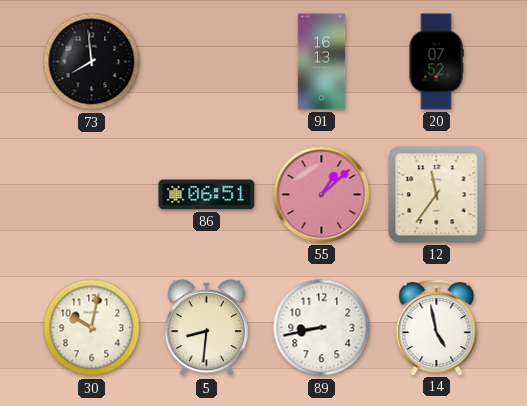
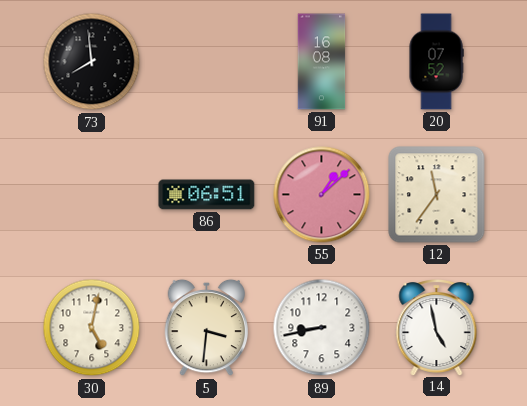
91: 16:13 -> 16:08 (322, 62)
30: 10:02 -> 5:02 (92, 328)
5: 8:31 -> 3:31 (207, 328)
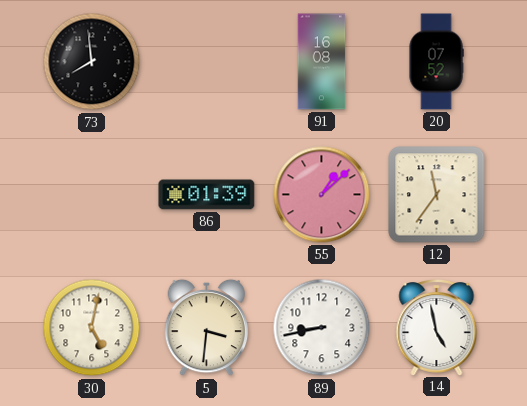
86: 06:51 -> 01:39 (207, 195)
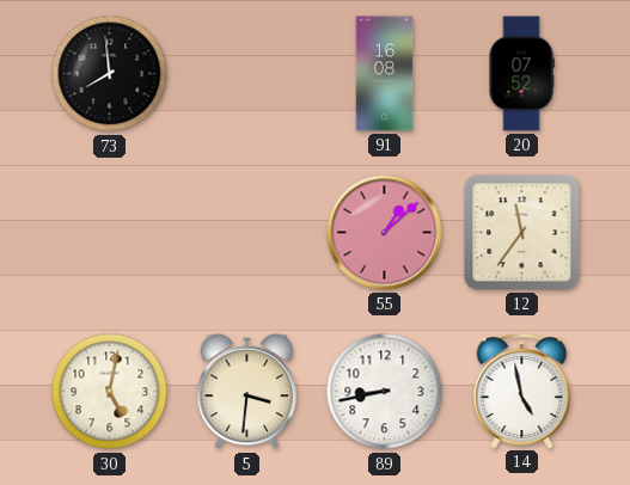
86: 01:39 -> none (207, 195)
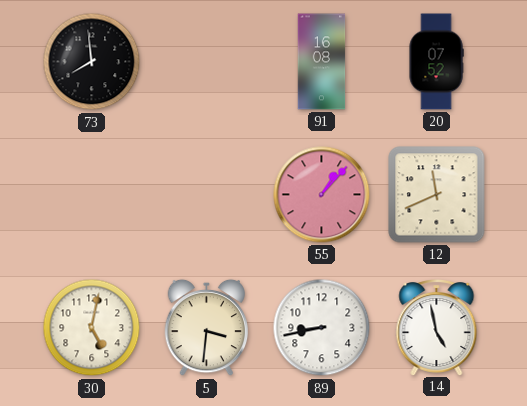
55: 1:08 -> 1:07 (322, 195)
12: 11:36 -> 11:41 (437, 195)
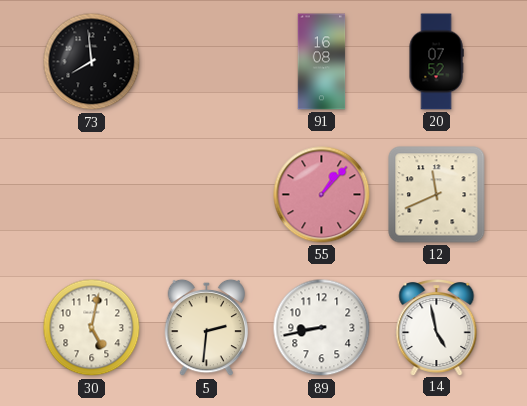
5: 3:31 -> 2:31 (207, 328)
